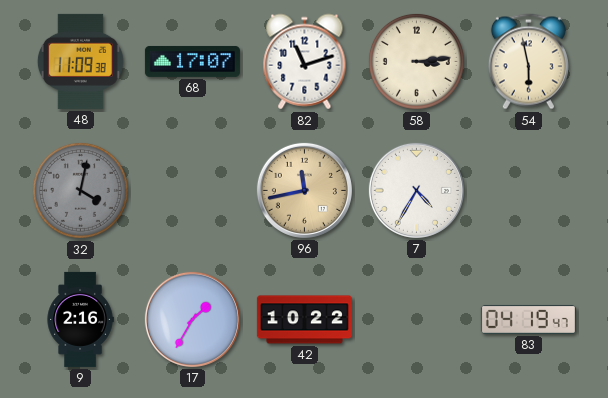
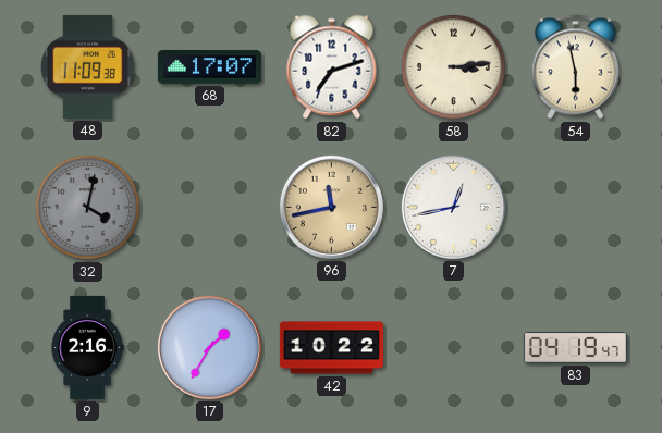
82: 11:12 -> 7:12 (332, 67)
7: 4:35 -> 12:43 (453, 207)
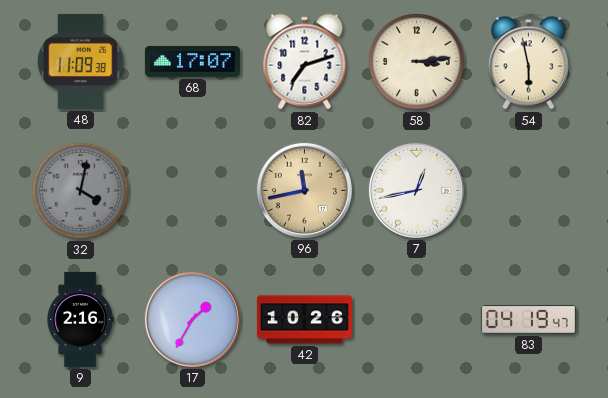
42: 10:22 -> 10:26 (304, 320)
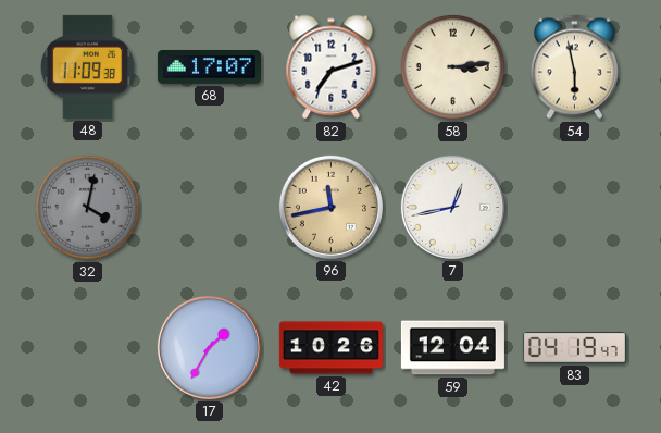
9: 2:16 -> none (80, 319)
59: none -> 12:04 (452, 348)
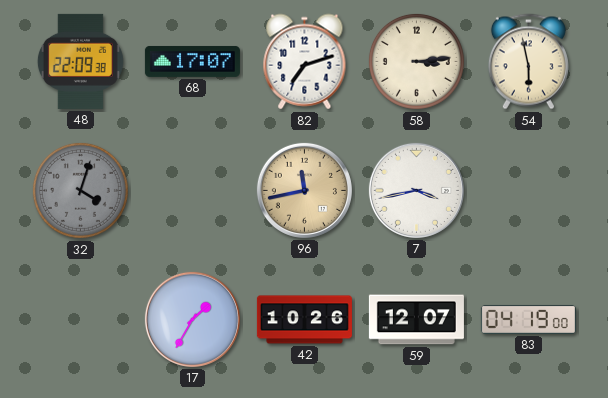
48: 11:09 -> 22:09 (80, 61)
32: 4:02 -> 4:03 (80, 190)
7: 12:43 -> 3:43 (416, 190)
59: 12:04 -> 12:07 (416, 320)
83: 04:19:47 -> 04:19:00 (528, 319)
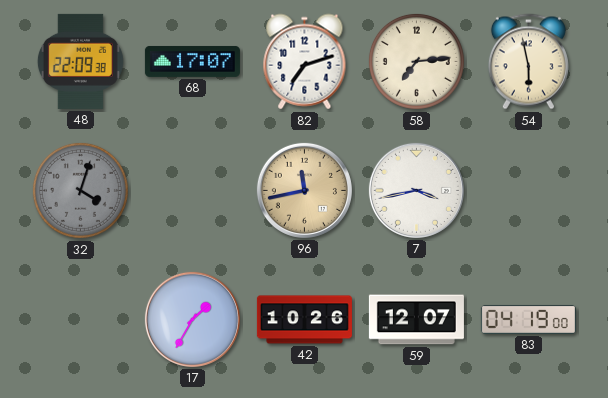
58: 3:14 -> 7:14 (416, 61)
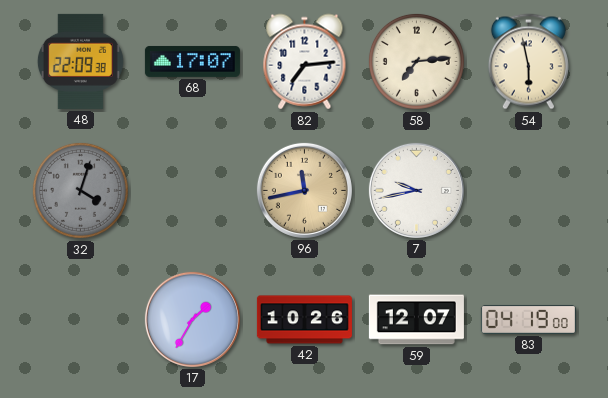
82: 7:12 -> 7:14 (305, 62)
7: 3:43 -> 9:43 (416, 190)
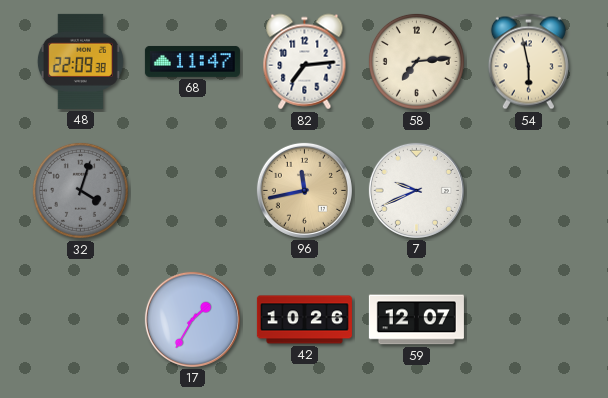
68: 17:07 -> 11:47 (192, 61)
7: 9:43 -> 9:41 (416, 190)
83: 04:19 -> none (528, 319)
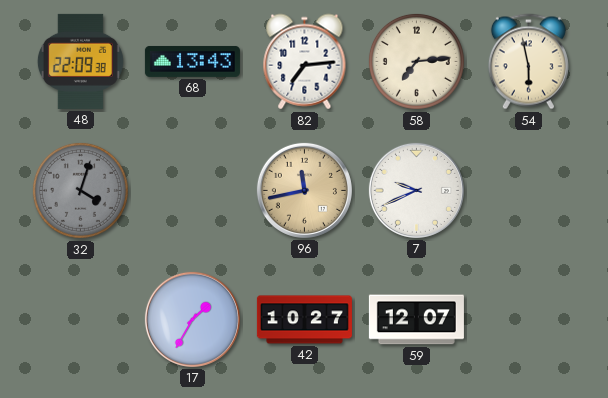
68: 11:47 -> 13:43 (192, 61)
42: 10:26 -> 10:27 (304, 320)
